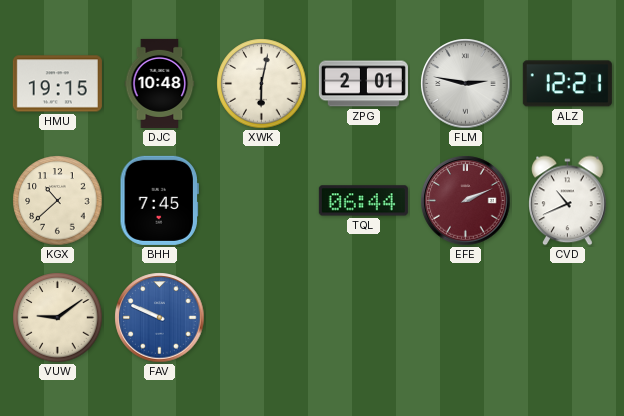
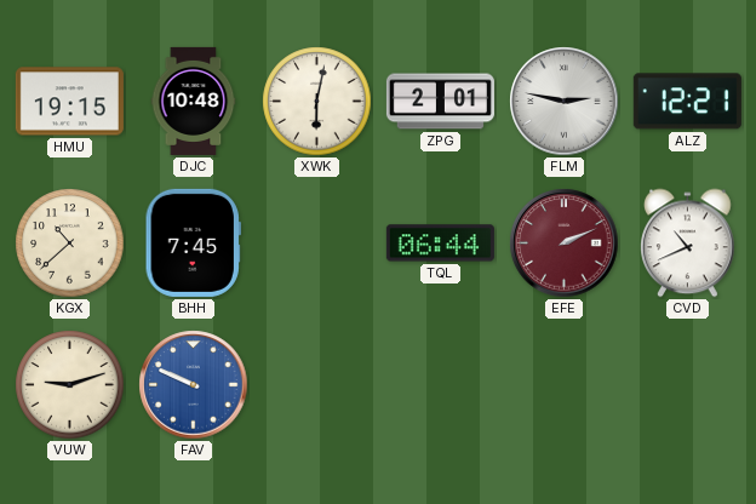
VUW: 9:09 -> 9:12 (70, 385)
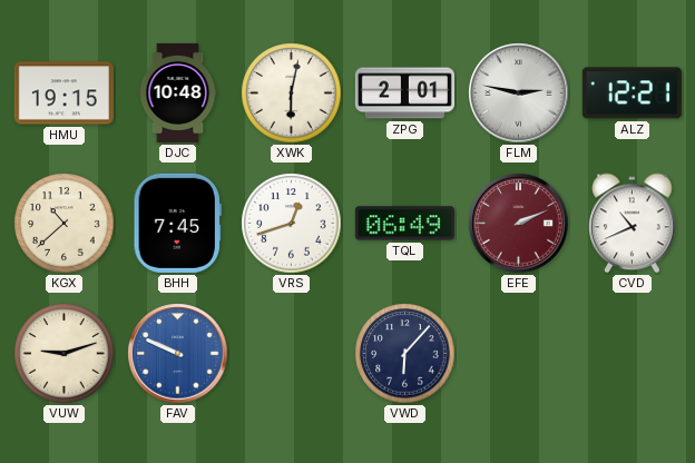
VRS: none -> 12:42 (292, 224)
TQL: 06:44 -> 06:49 (404, 224)
VWD: none -> 6:07 (405, 354)
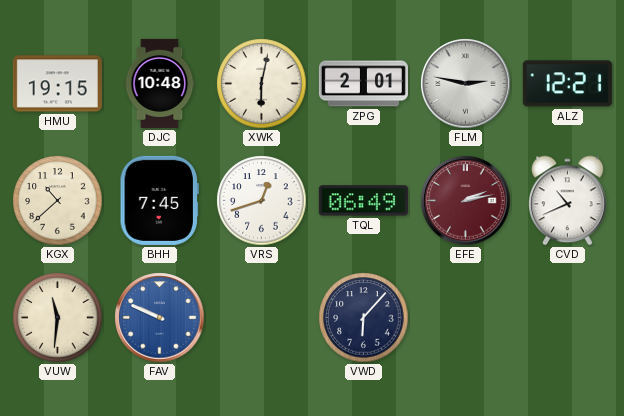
EFE: 2:11 -> 2:13 (466, 201)
VUW: 9:12 -> 11:31 (58, 318)
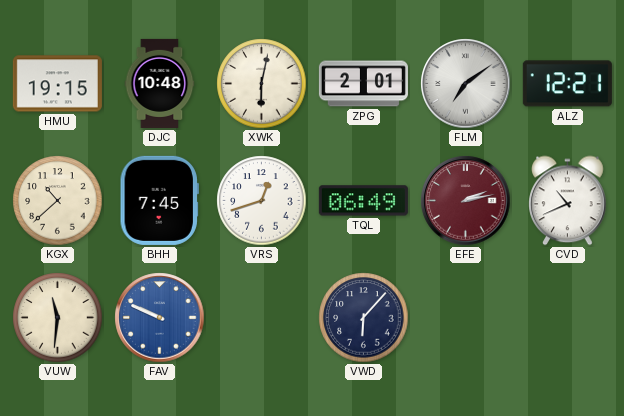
FLM: 2:47 -> 7:09 (466, 84)
